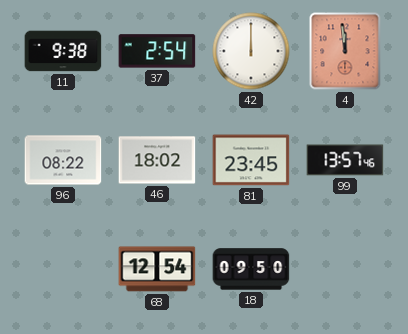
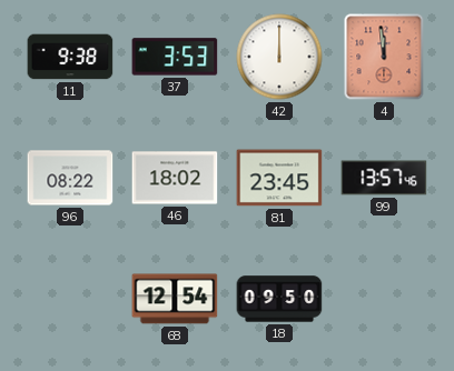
37: 2:54 -> 3:53 (175, 57)
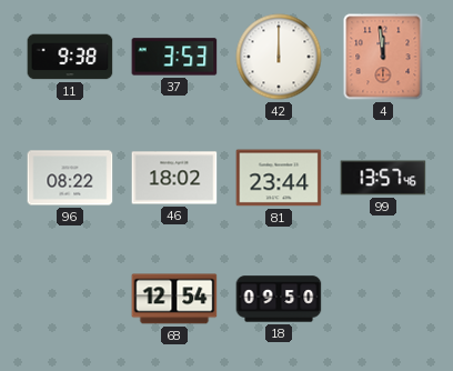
81: 23:45 -> 23:44 (279, 178)
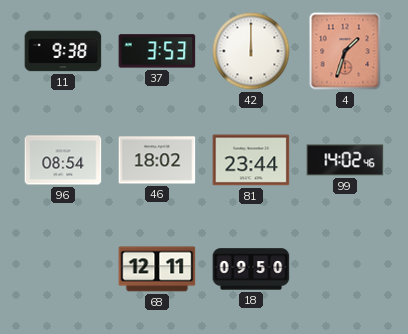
4: 11:59 -> 1:33 (345, 51)
96: 08:22 -> 08:54 (63, 160)
99: 13:57 -> 14:02 (345, 160)
68: 12:54 -> 12:11 (157, 269)
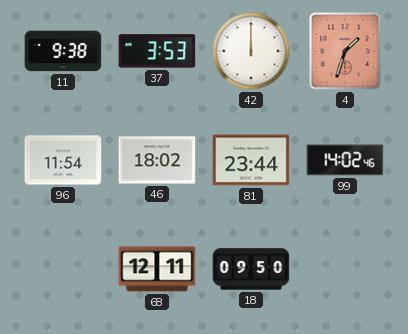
96: 08:54 -> 11:54 (63, 160)
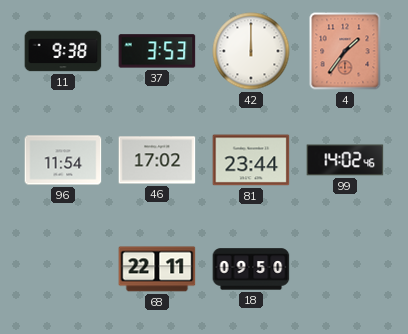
4: 1:33 -> 1:36 (345, 51)
46: 18:02 -> 17:02 (157, 160)
68: 12:11 -> 22:11 (157, 269)
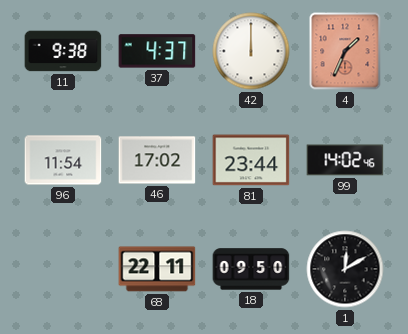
37: 3:53 -> 4:37 (157, 51)
4: 1:36 -> 1:34 (345, 51)
1: none -> 12:10 (345, 269)
